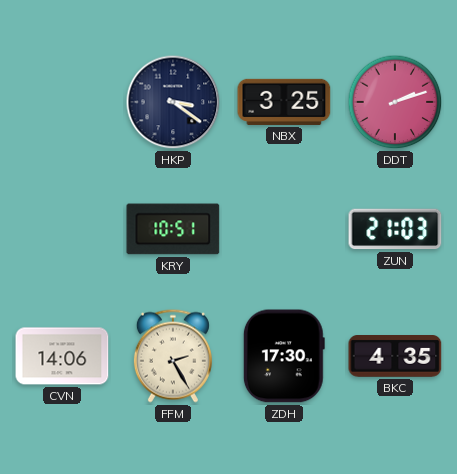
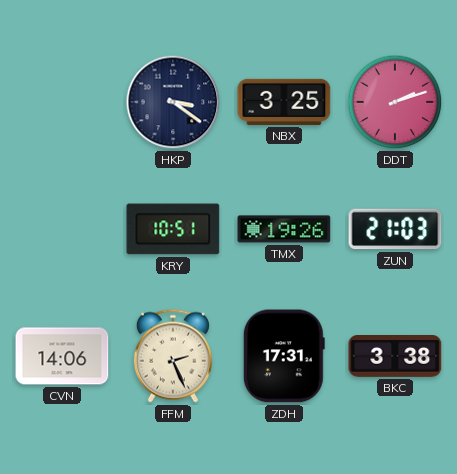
TMX: none -> 19:26 (284, 229)
FFM: 2:25 -> 2:26 (173, 356)
ZDH: 17:30 -> 17:31 (284, 356)
BKC: 4:35 -> 3:38 (395, 357)
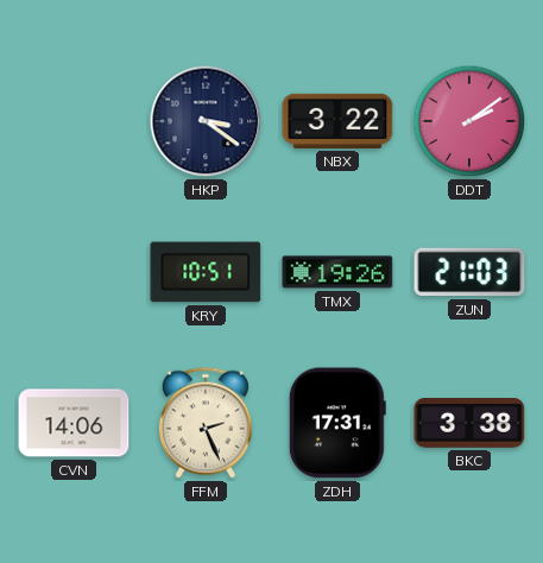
NBX: 3:25 -> 3:22 (337, 121)
DDT: 2:12 -> 2:09 (469, 121)
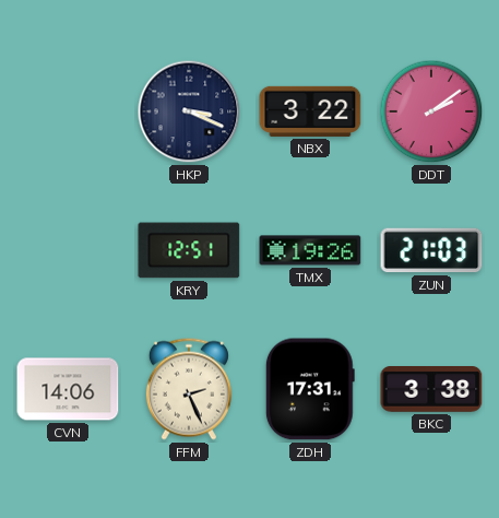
HKP: 3:21 -> 3:19 (189, 111)
KRY: 10:51 -> 12:51 (189, 250)
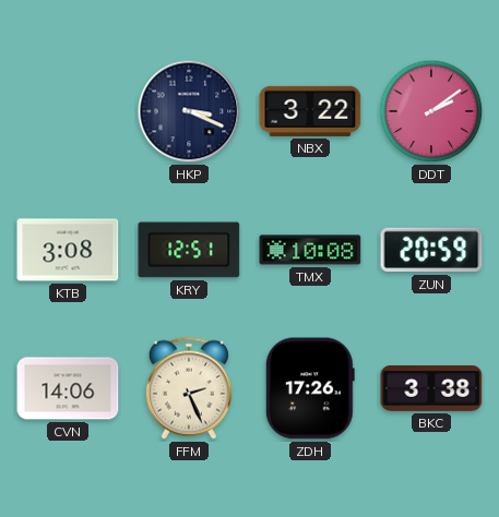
KTB: none -> 3:08 (68, 250)
TMX: 19:26 -> 10:08 (310, 250)
ZUN: 21:03 -> 20:59 (431, 250)
ZDH: 17:31 -> 17:26 (310, 388)
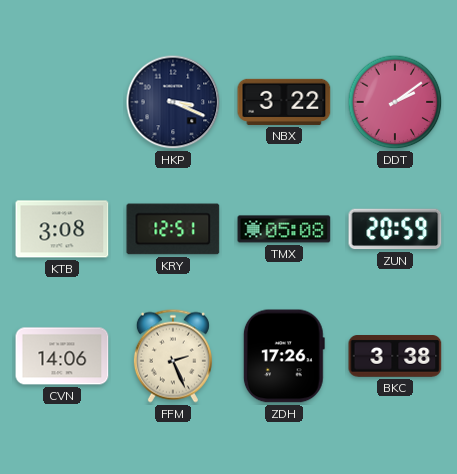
TMX: 10:08 -> 05:08 (284, 229)
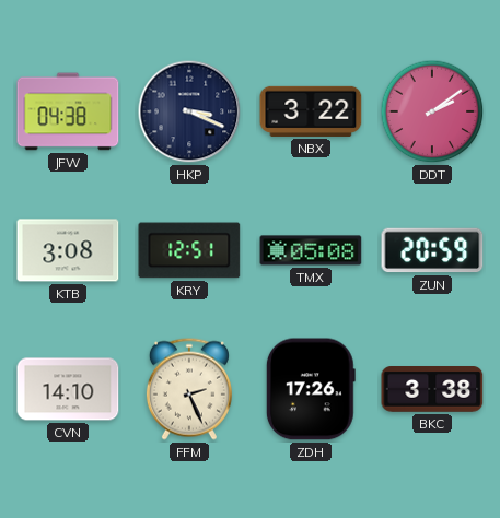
JFW: none -> 04:38 (68, 111)
CVN: 14:06 -> 14:10 (68, 389)
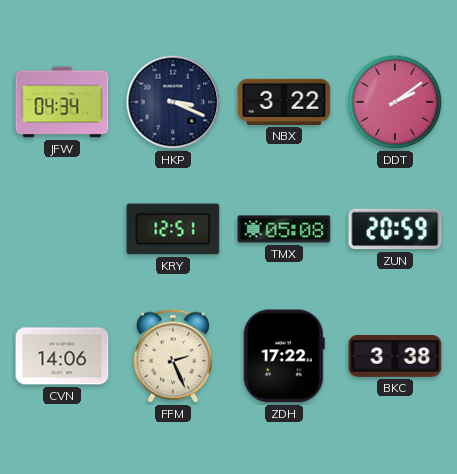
JFW: 04:38 -> 04:34 (62, 102)
KTB: 3:08 -> none (68, 250)
CVN: 14:10 -> 14:06 (62, 356)
ZDH: 17:26 -> 17:22 (284, 356)
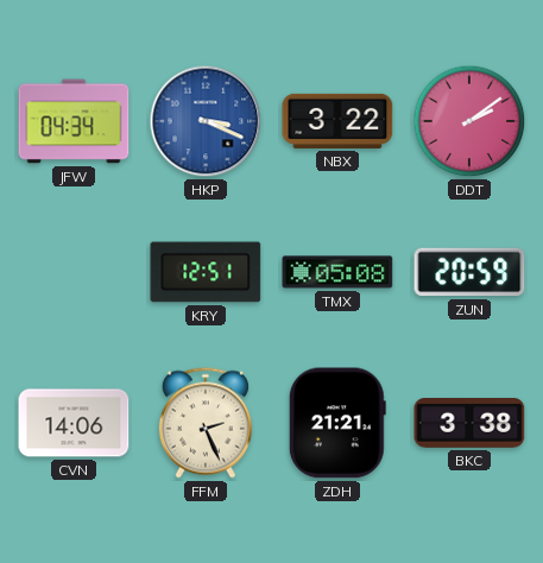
HKP dial: navy -> blue (206, 121)
ZDH: 17:22 -> 21:21 (337, 423)
